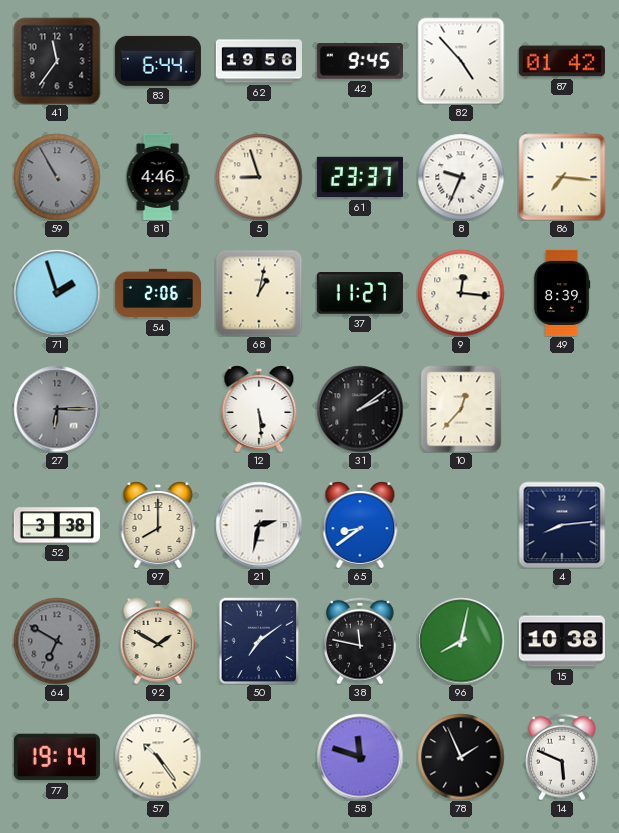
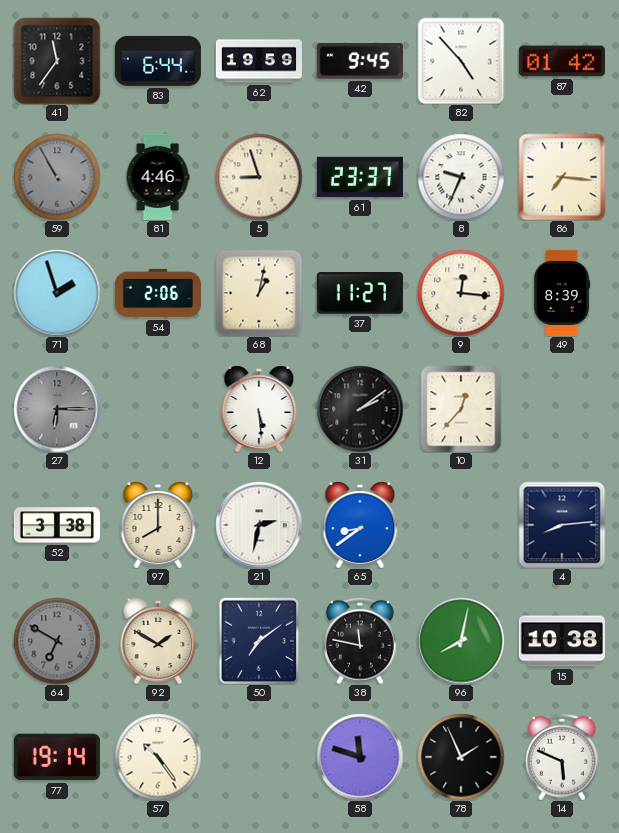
62: 19:56 -> 19:59 (259, 61)
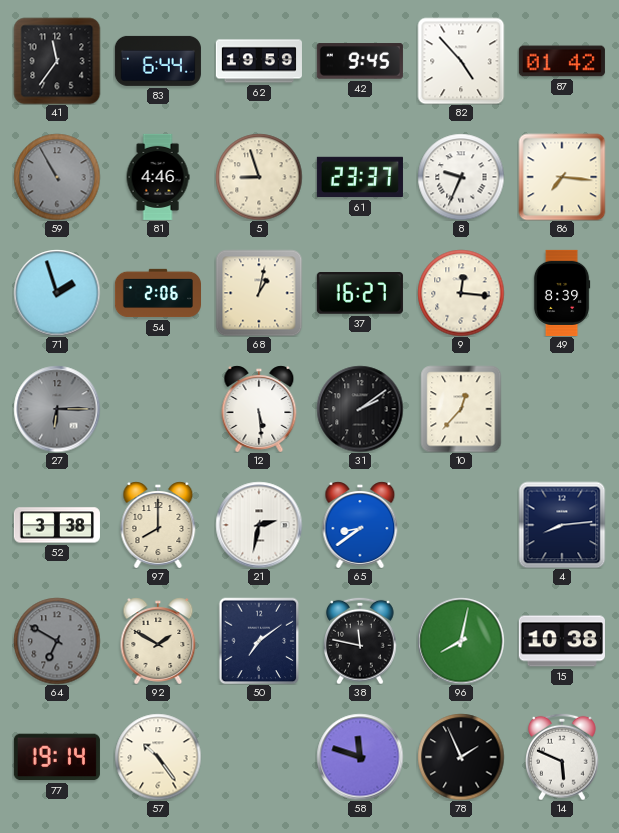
37: 11:27 -> 16:27 (360, 294)
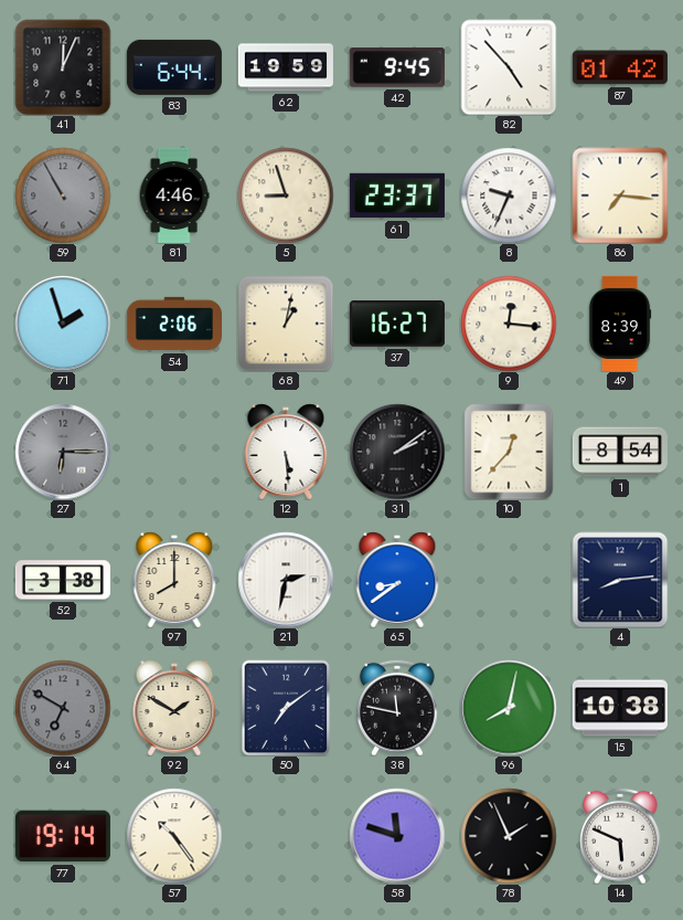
41: 11:36 -> 12:04 (63, 67)
1: none -> 8:54 (620, 452)
